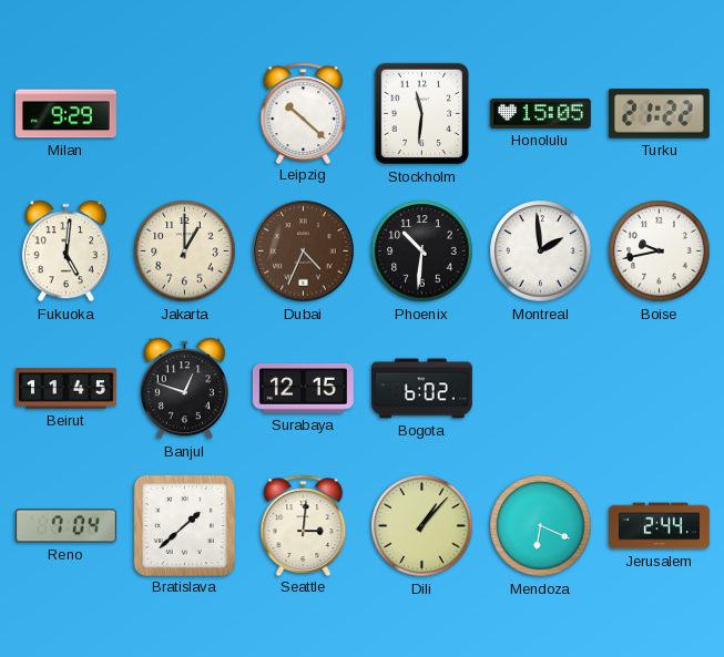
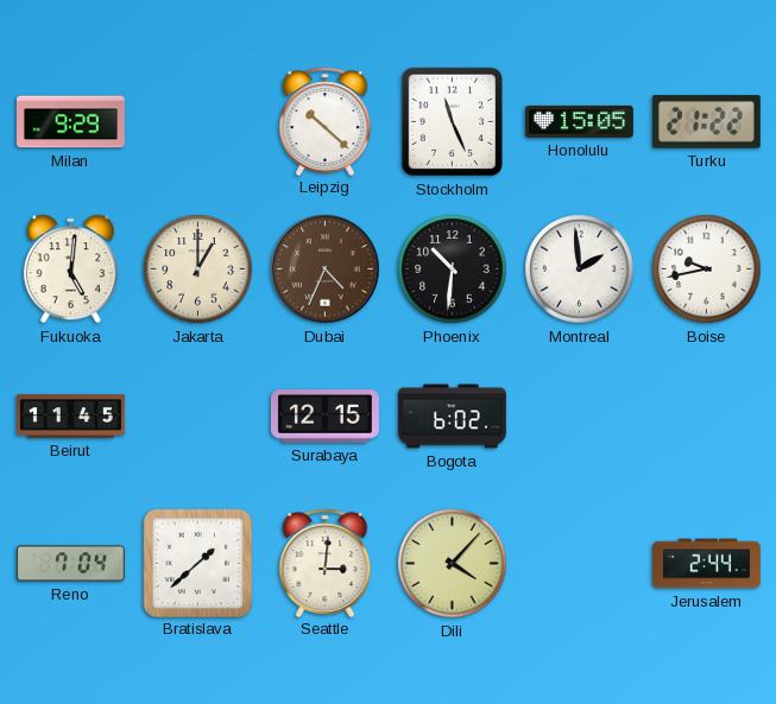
Stockholm: 11:31 -> 11:26 (452, 122)
Banjul: 12:48 -> none (184, 389)
Dili: 1:07 -> 4:07 (453, 564)
Mendoza: 6:19 -> none (541, 526)
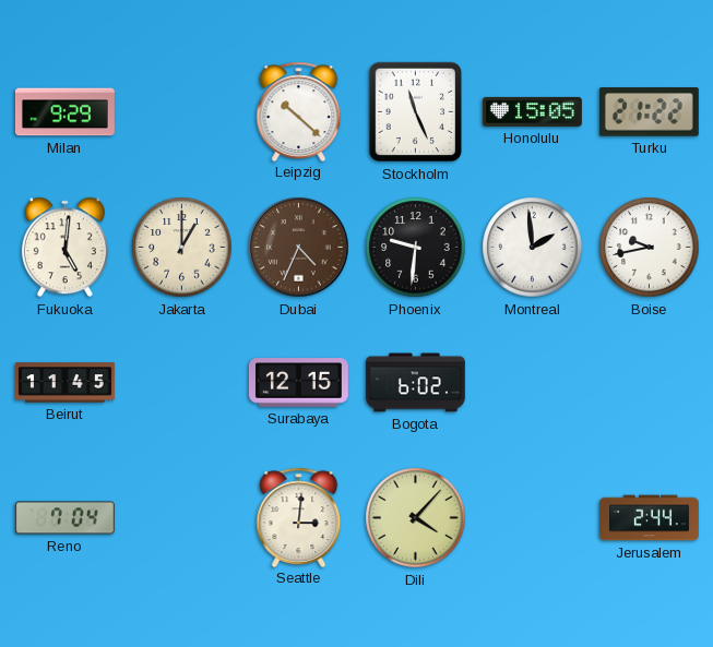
Phoenix: 10:31 -> 9:31 (416, 248)
Bratislava: 1:38 -> none (197, 563)
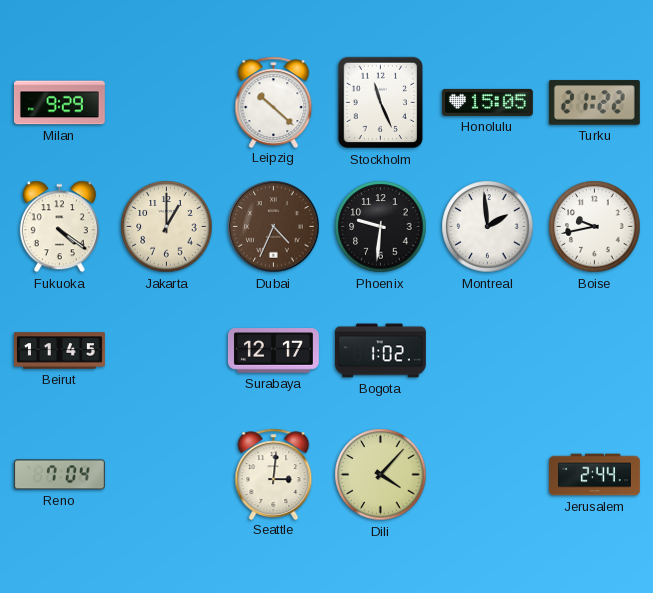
Fukuoka: 5:01 -> 4:21 (59, 227)
Surabaya: 12:15 -> 12:17 (273, 351)
Bogota: 6:02 -> 1:02 (381, 351)
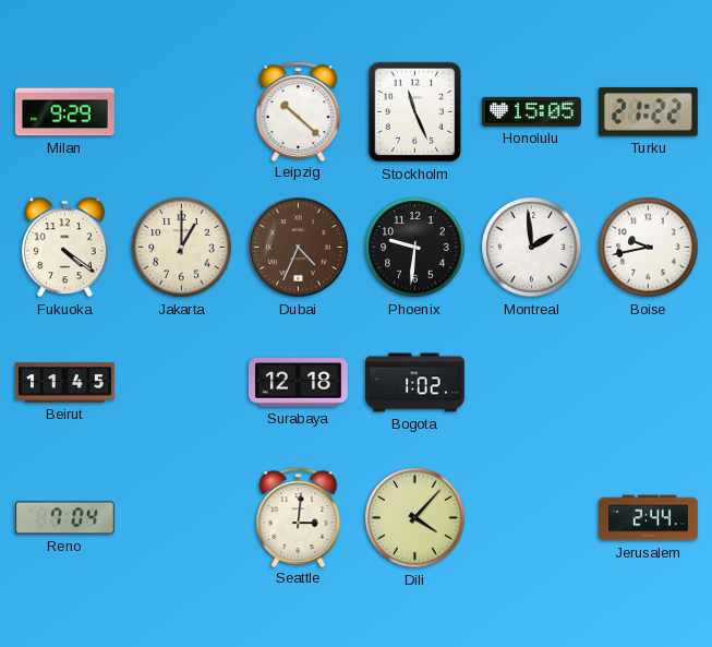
Surabaya: 12:17 -> 12:18 (298, 383)
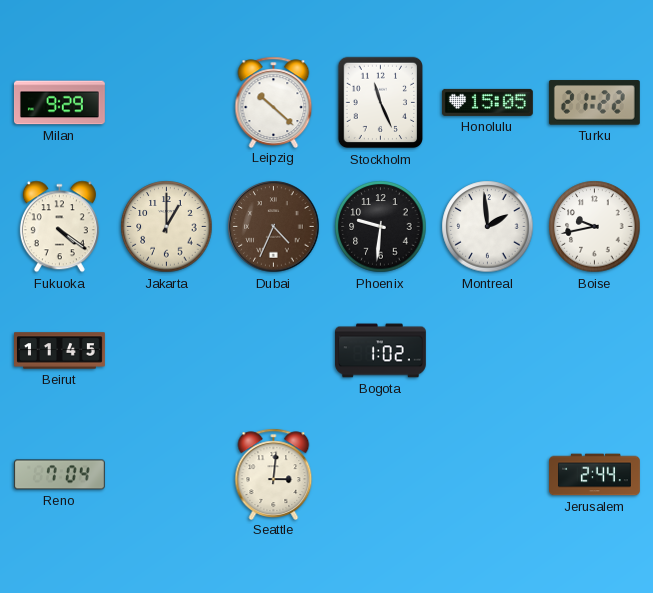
Surabaya: 12:18 -> none (298, 383)
Dili: 4:07 -> none (415, 518)
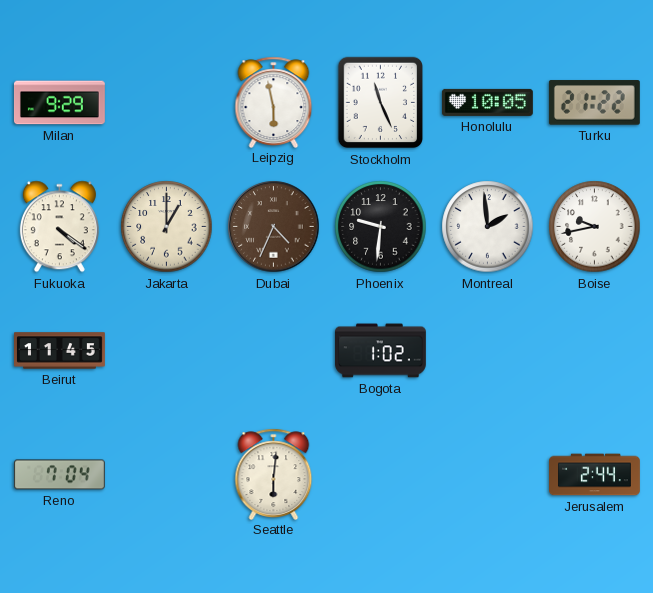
Leipzig: 10:22 -> 5:58 (274, 102)
Honolulu: 15:05 -> 10:05 (487, 102)
Seattle: 3:01 -> 6:01 (274, 474)
